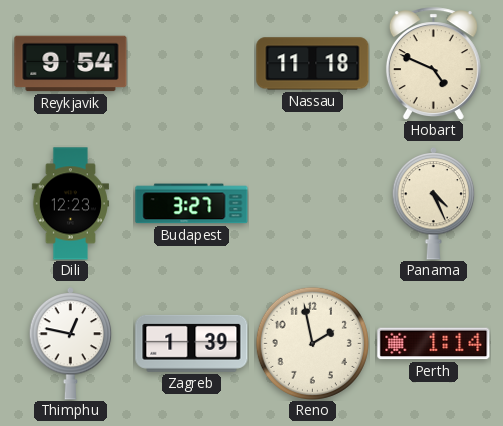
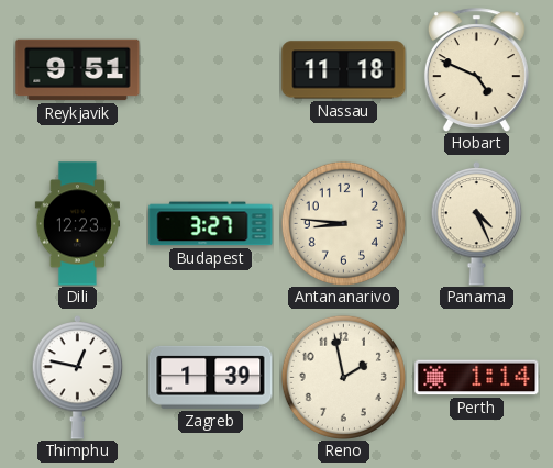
Reykjavik: 9:54 -> 9:51 (78, 70)
Antananarivo: none -> 8:46 (343, 223)
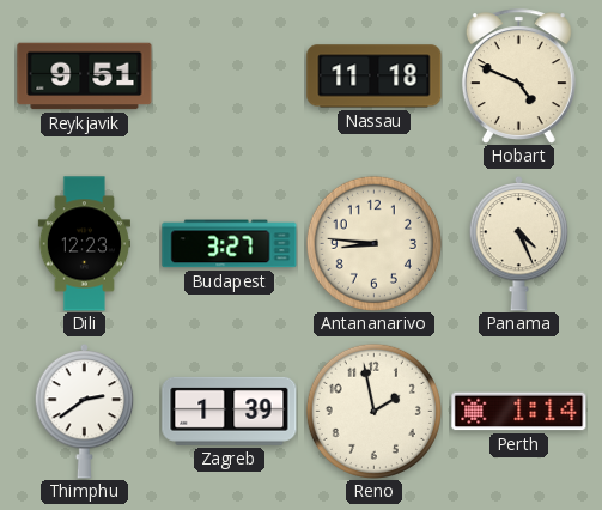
Thimphu: 12:47 -> 2:39 (85, 411)
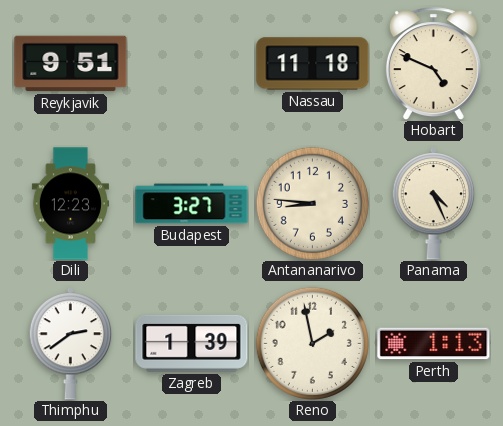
Perth: 1:14 -> 1:13 (434, 344)
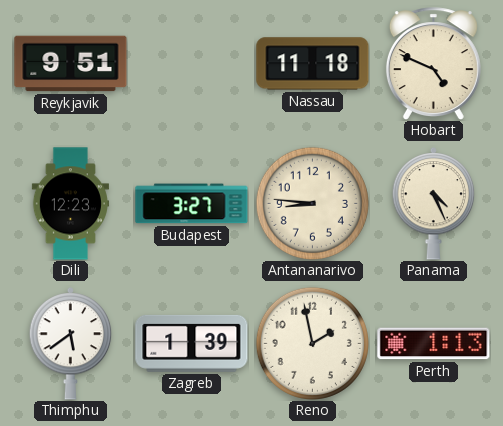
Thimphu: 2:39 -> 5:39 (71, 343)
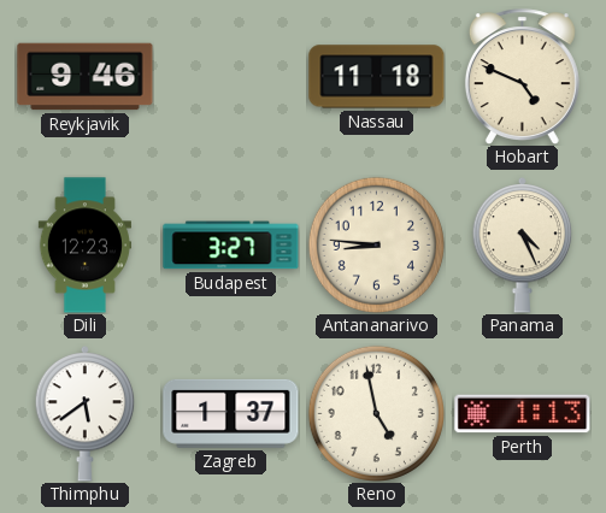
Reykjavik: 9:51 -> 9:46 (86, 77)
Zagreb: 1:39 -> 1:37 (231, 413)
Reno: 1:58 -> 4:58 (376, 413)
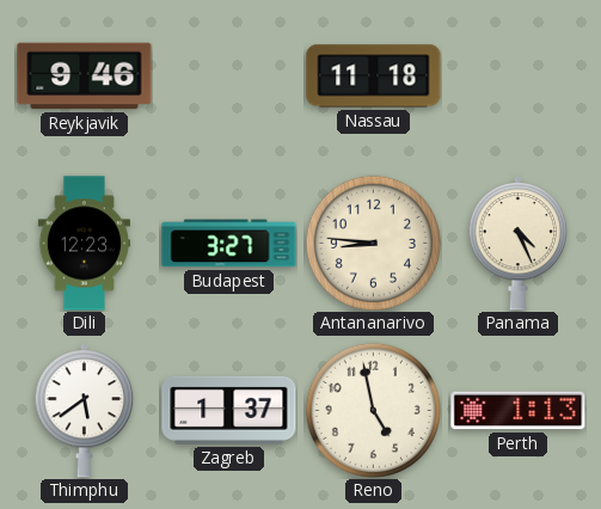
Hobart: 4:49 -> none (522, 76)
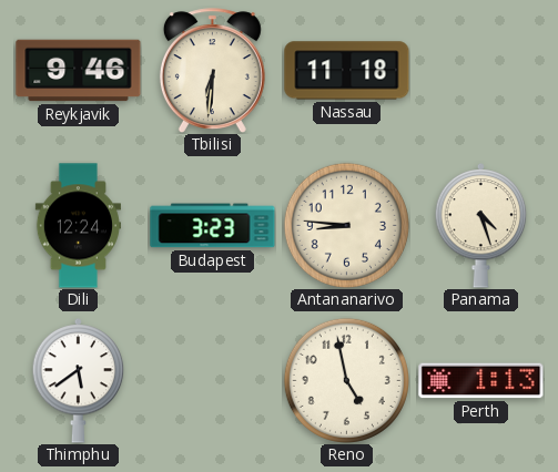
Tbilisi: none -> 6:31 (212, 70)
Dili: 12:23 -> 12:24 (78, 226)
Budapest: 3:27 -> 3:23 (213, 226)
Panama: 4:26 -> 4:27 (481, 225)
Zagreb: 1:37 -> none (229, 410)
